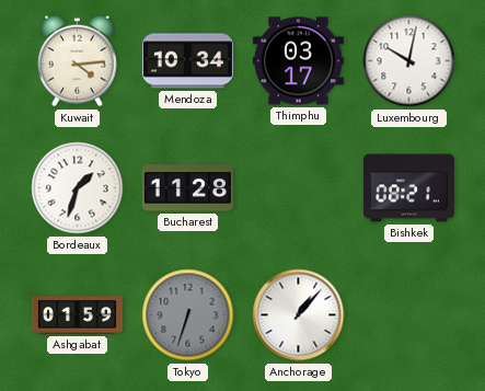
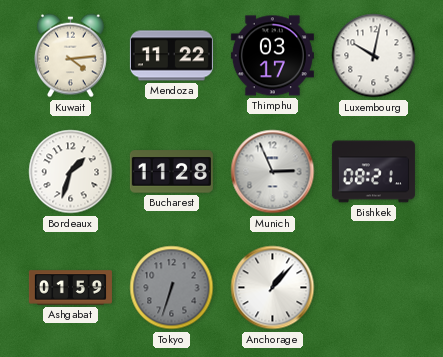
Mendoza: 10:34 -> 11:22 (171, 56)
Munich: none -> 2:56 (273, 172)
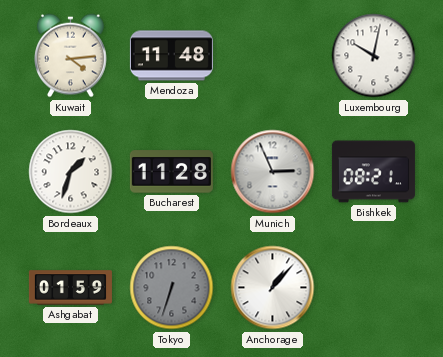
Mendoza: 11:22 -> 11:48 (171, 56)
Thimphu: 03:17 -> none (272, 56)
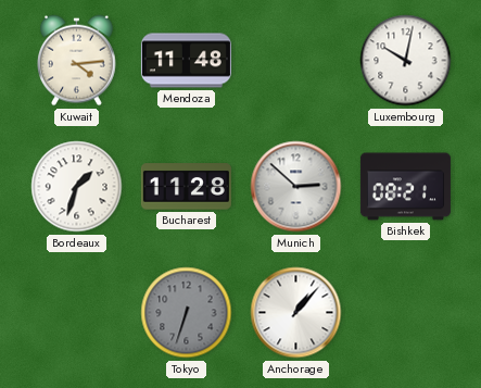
Munich: 2:56 -> 2:52 (296, 187)
Ashgabat: 01:59 -> none (70, 288)
